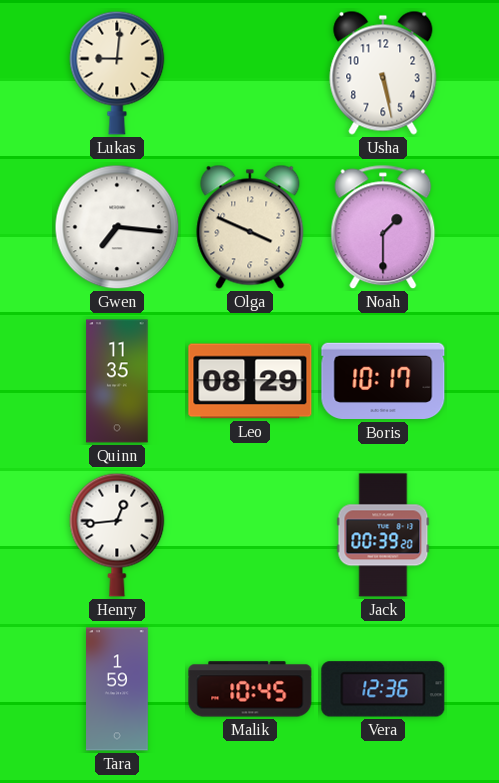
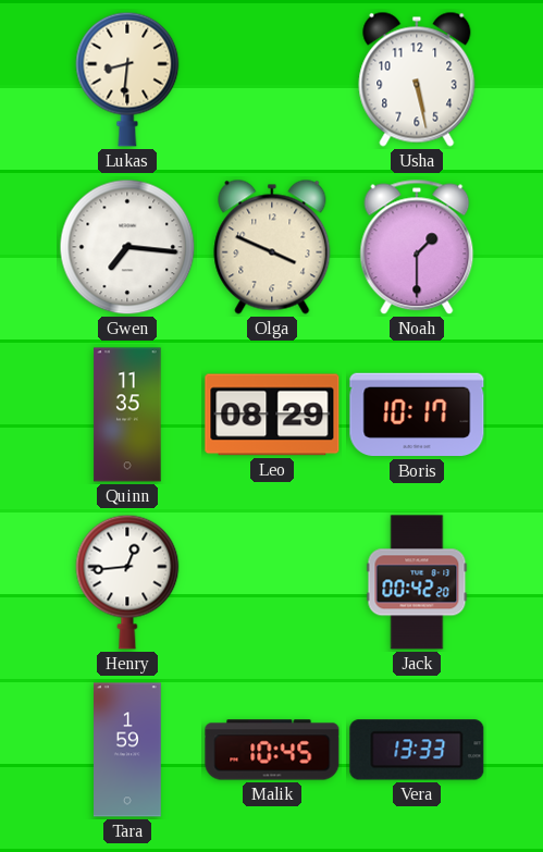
Lukas: 9:01 -> 8:31 (127, 79)
Jack: 00:39 -> 00:42 (417, 582)
Vera: 12:36 -> 13:33 (417, 750)
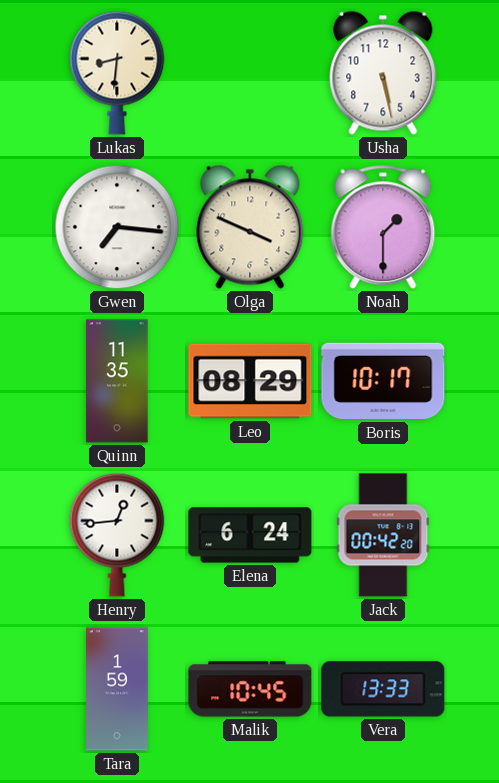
Elena: none -> 6:24 (250, 535)
